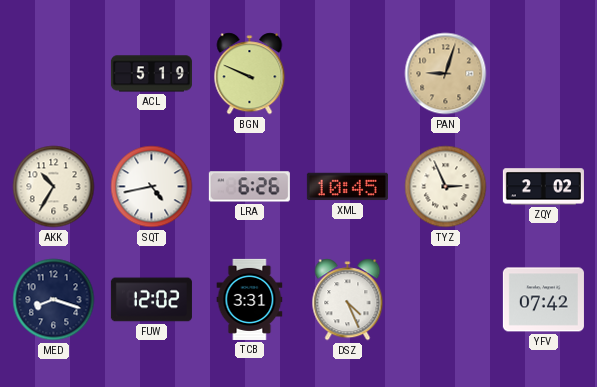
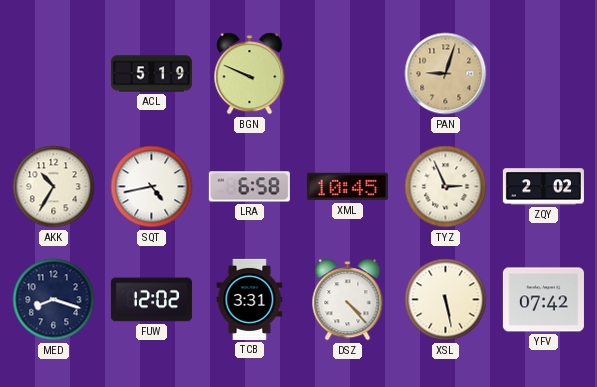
LRA: 6:26 -> 6:58 (249, 187)
DSZ: 4:26 -> 4:23 (348, 300)
XSL: none -> 5:28 (446, 300)
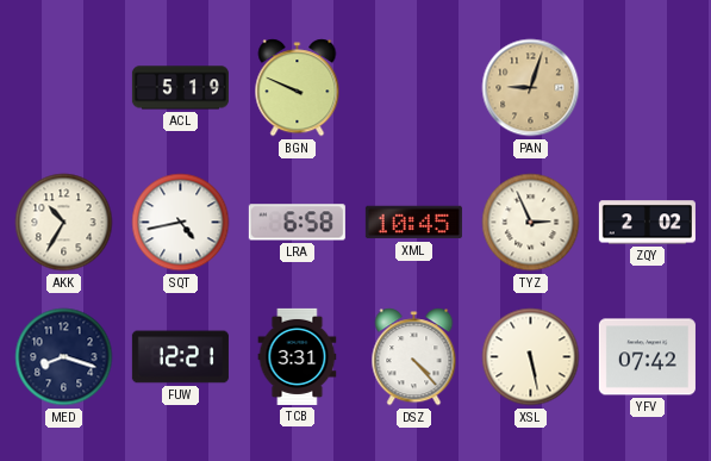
FUW: 12:02 -> 12:21 (180, 357)
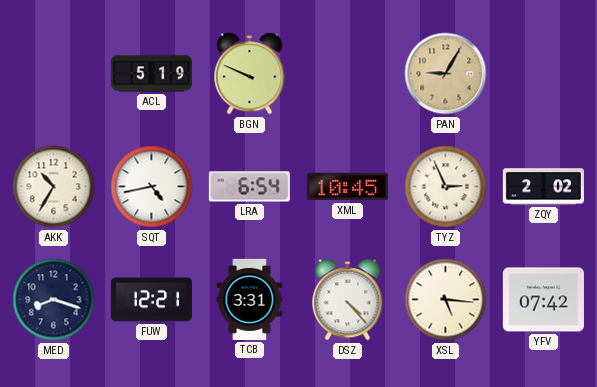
PAN: 9:03 -> 9:05 (446, 74)
LRA: 6:58 -> 6:54 (249, 187)
XSL: 5:28 -> 5:16 (446, 300)
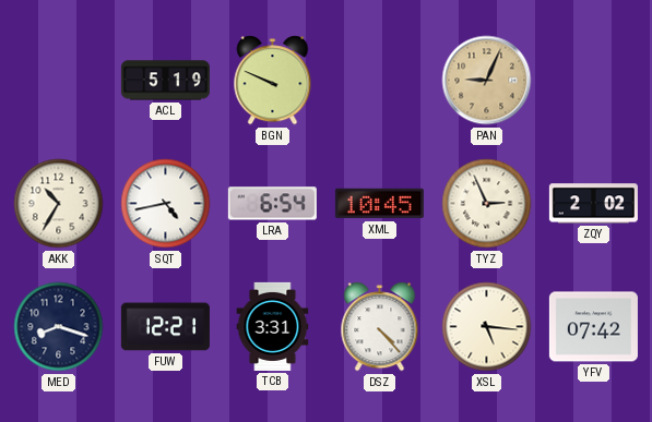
PAN: 9:05 -> 9:04 (487, 81)
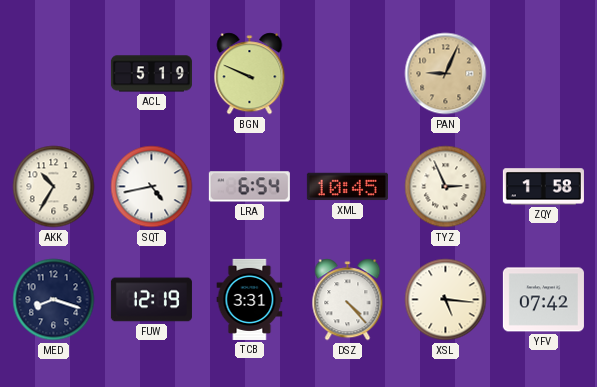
ZQY: 2:02 -> 1:58 (543, 187)
FUW: 12:21 -> 12:19 (151, 300)
